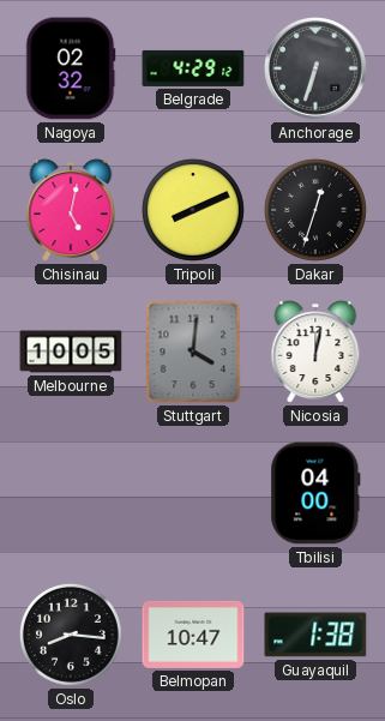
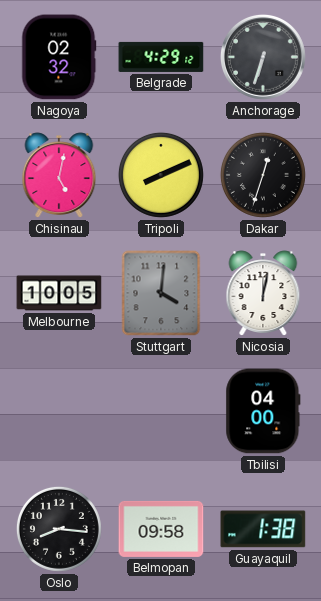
Belmopan: 10:47 -> 09:58 (161, 529)
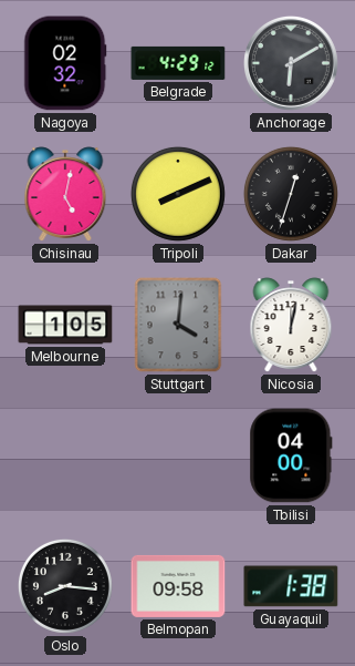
Anchorage: 6:33 -> 6:10 (292, 64)
Melbourne: 10:05 -> 1:05 (65, 325)
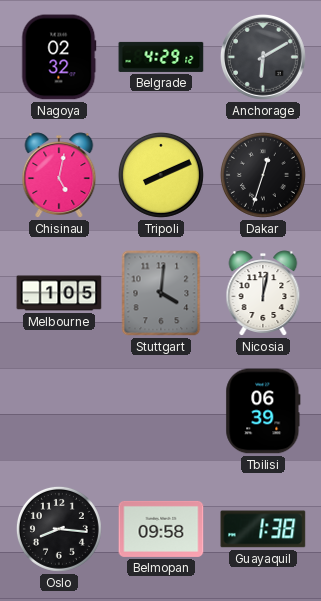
Tbilisi: 04:00 -> 06:39 (263, 411)
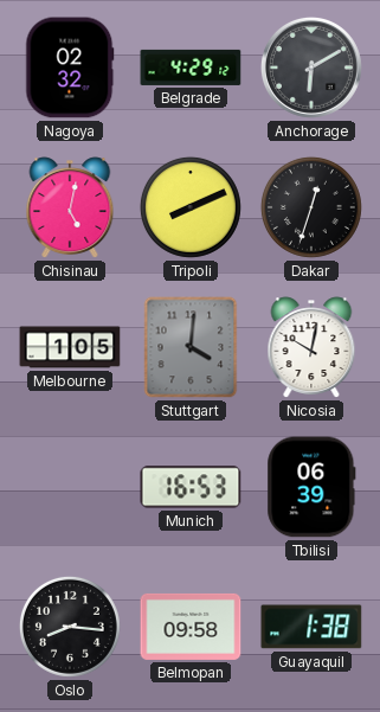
Nicosia: 12:02 -> 10:02 (311, 347)
Munich: none -> 16:53 (191, 487)
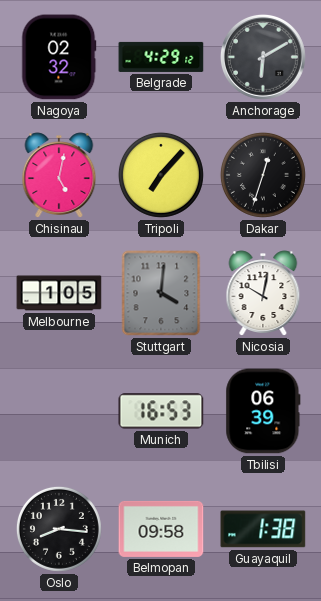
Tripoli: 8:11 -> 7:07 (161, 175)
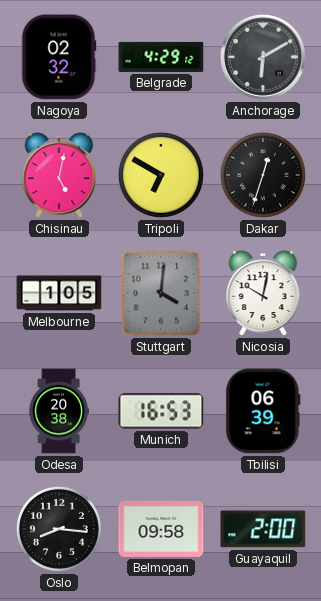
Tripoli: 7:07 -> 6:50 (161, 175)
Odesa: none -> 20:38 (59, 411)
Guayaquil: 1:38 -> 2:00 (263, 529)
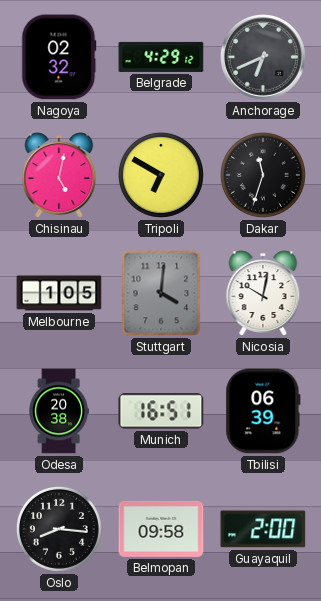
Anchorage: 6:10 -> 6:41 (264, 58)
Dakar: 12:33 -> 11:33 (263, 175)
Munich: 16:53 -> 16:51 (161, 411)
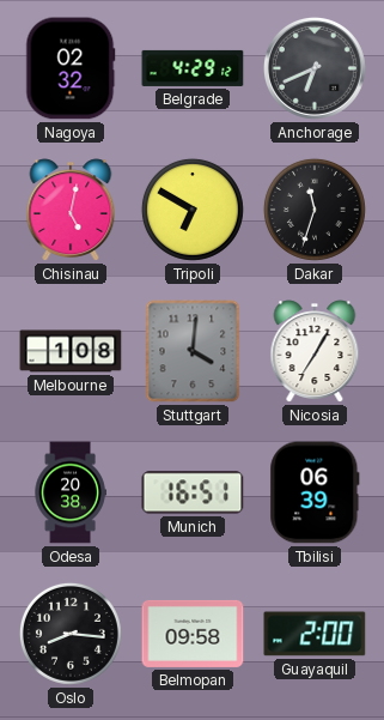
Melbourne: 1:05 -> 1:08 (71, 351)
Nicosia: 10:02 -> 7:05 (315, 351)
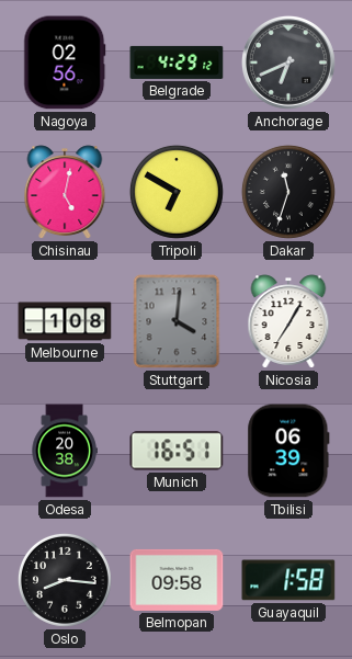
Nagoya: 02:32 -> 02:56 (65, 63)
Guayaquil: 2:00 -> 1:58 (288, 580)
